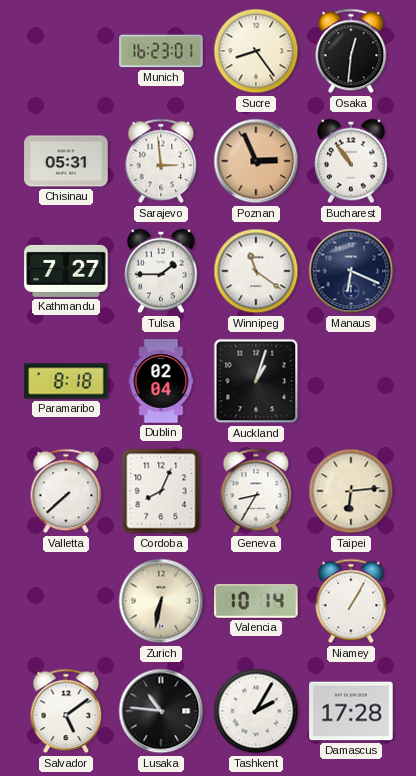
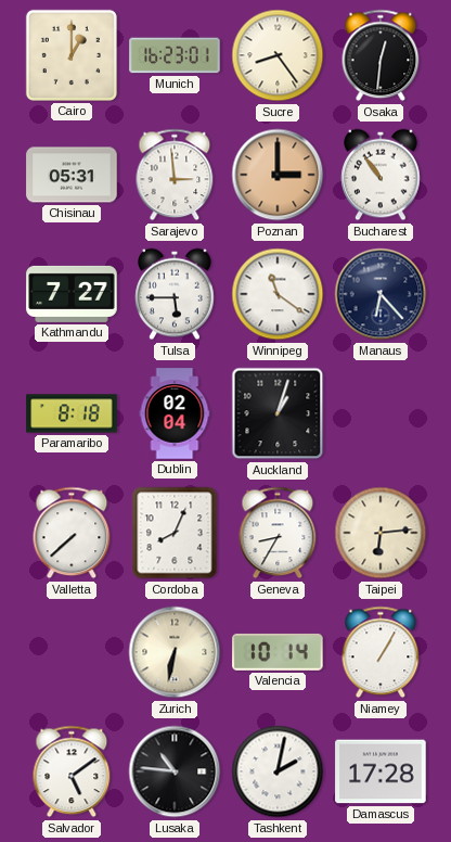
Cairo: none -> 1:00 (72, 55)
Poznan: 2:56 -> 3:00 (278, 175)
Tulsa: 1:45 -> 5:45 (175, 294)
Manaus: 6:19 -> 6:23 (381, 294)
Tashkent: 2:05 -> 2:02 (278, 771)
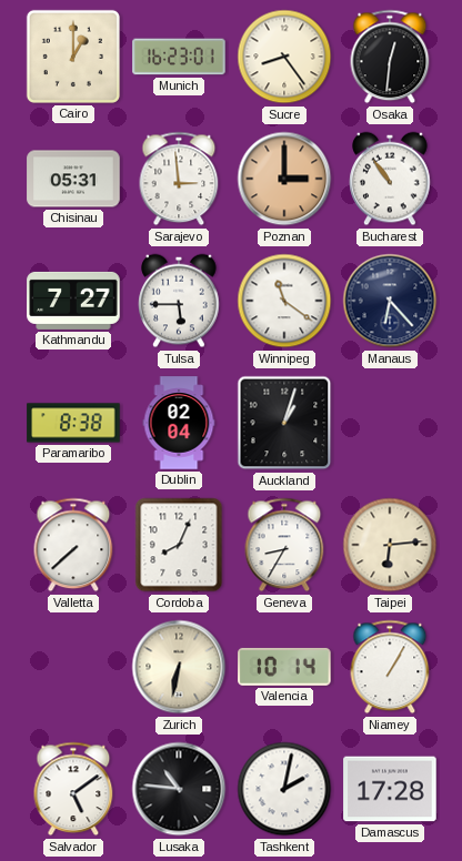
Paramaribo: 8:18 -> 8:38 (73, 423)
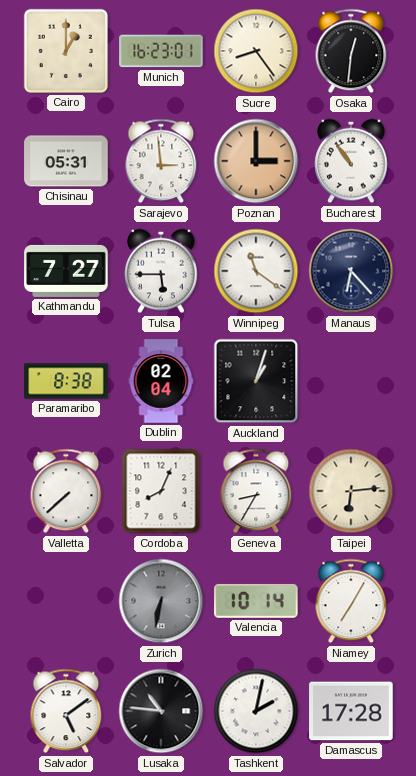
Zurich dial: cream -> grey (161, 601)
Niamey: 1:05 -> 7:05 (351, 601)
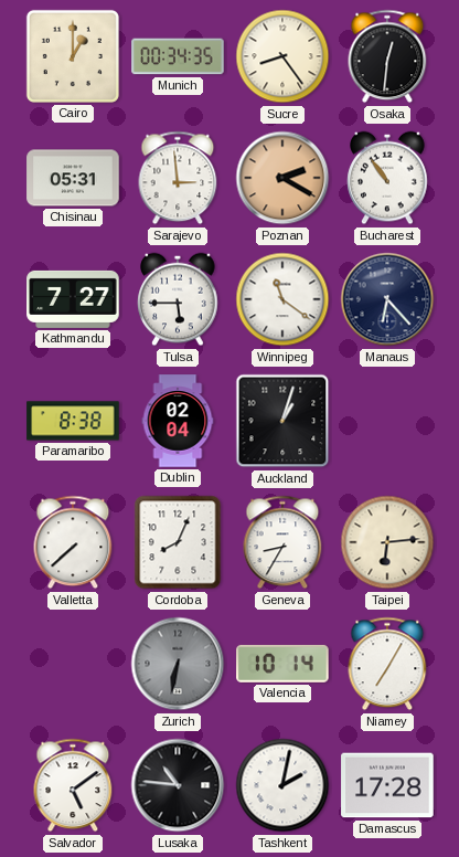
Munich: 16:23 -> 00:34 (178, 56)
Poznan: 3:00 -> 2:20 (282, 178)
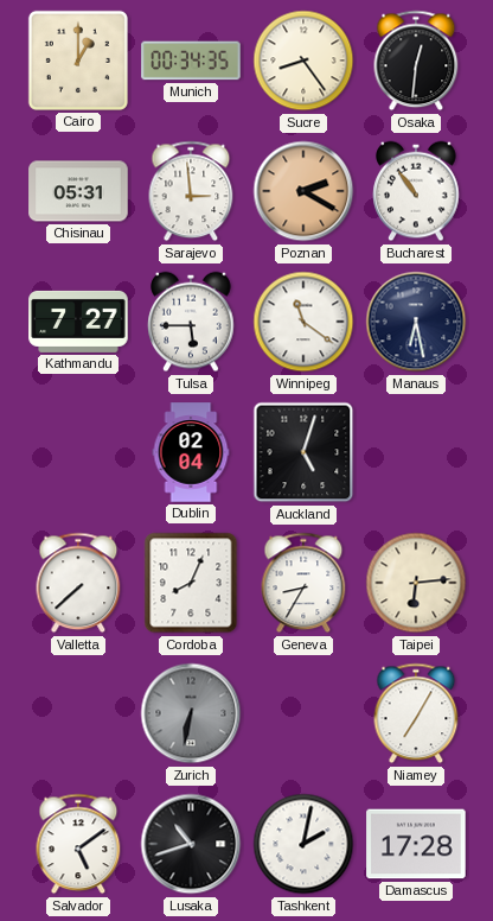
Manaus: 6:23 -> 6:28 (416, 322)
Paramaribo: 8:38 -> none (73, 421)
Auckland: 1:03 -> 5:03 (303, 452)
Valencia: 10:14 -> none (282, 664)
Lusaka: 10:46 -> 10:42 (191, 844)
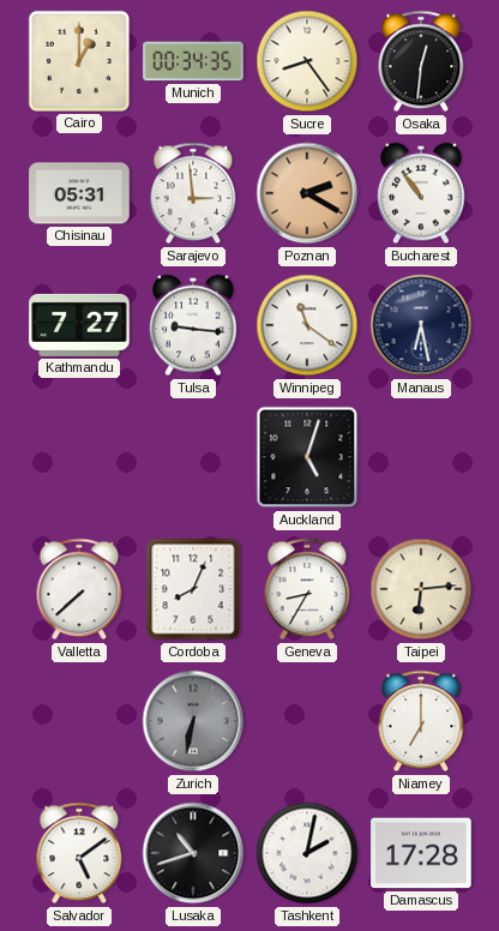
Tulsa: 5:45 -> 9:16 (193, 325)
Dublin: 02:04 -> none (191, 452)
Niamey: 7:05 -> 7:00 (421, 721)
